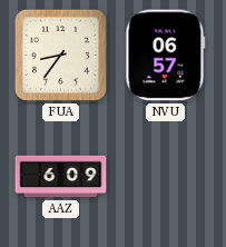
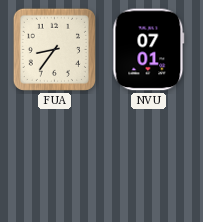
NVU: 06:57 -> 07:01 (149, 50)
AAZ: 6:09 -> none (61, 177)
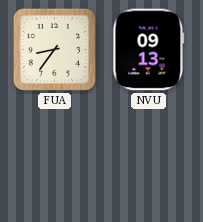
NVU: 07:01 -> 09:13 (149, 50)
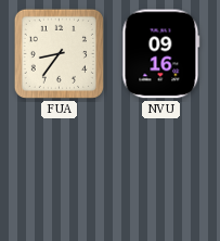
NVU: 09:13 -> 09:16 (161, 54)
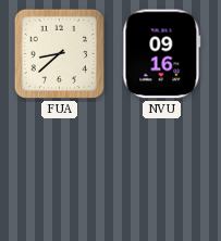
FUA: 8:36 -> 8:38 (59, 53)
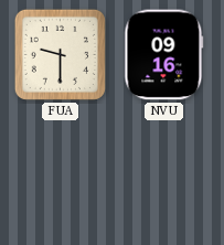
FUA: 8:38 -> 9:30 (60, 54)
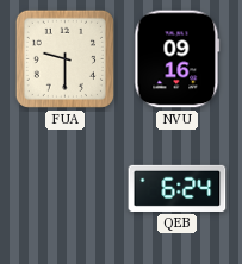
QEB: none -> 6:24 (178, 188)
